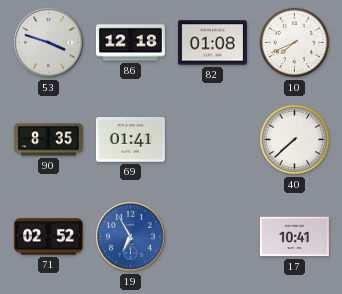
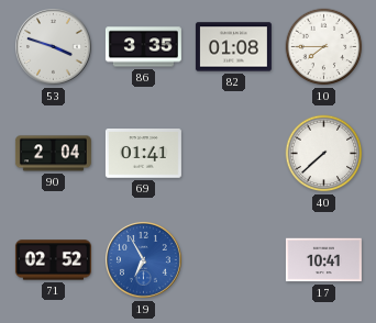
86: 12:18 -> 3:35 (143, 47)
10: 7:41 -> 7:45 (324, 47)
90: 8:35 -> 2:04 (53, 154)
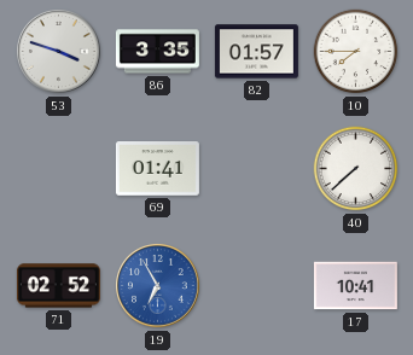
82: 01:08 -> 01:57 (256, 52)
90: 2:04 -> none (53, 154)
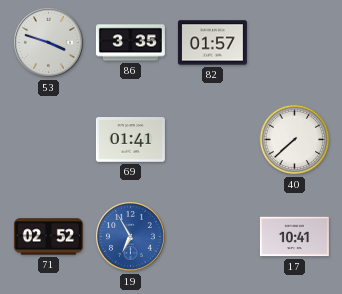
10: 7:45 -> none (356, 52)
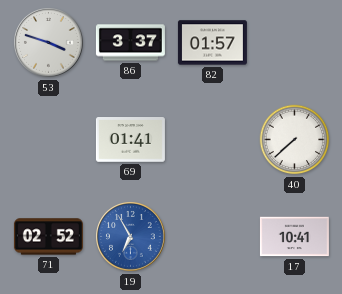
86: 3:35 -> 3:37 (130, 43)
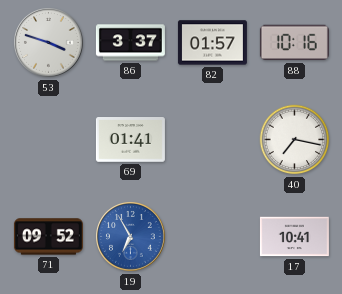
88: none -> 10:16 (294, 43)
40: 7:38 -> 7:17 (295, 140)
71: 02:52 -> 09:52 (48, 237)
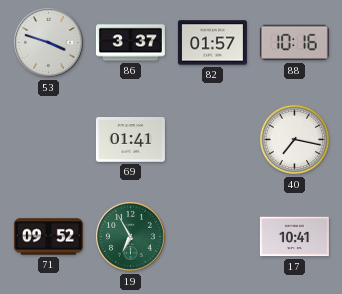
19 dial: blue -> green (131, 237)
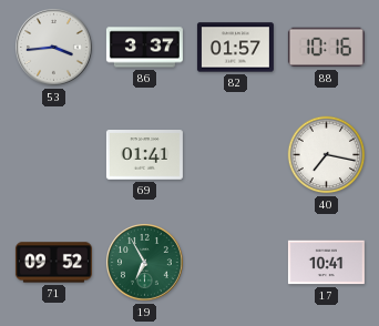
53: 3:48 -> 3:44 (54, 48)
